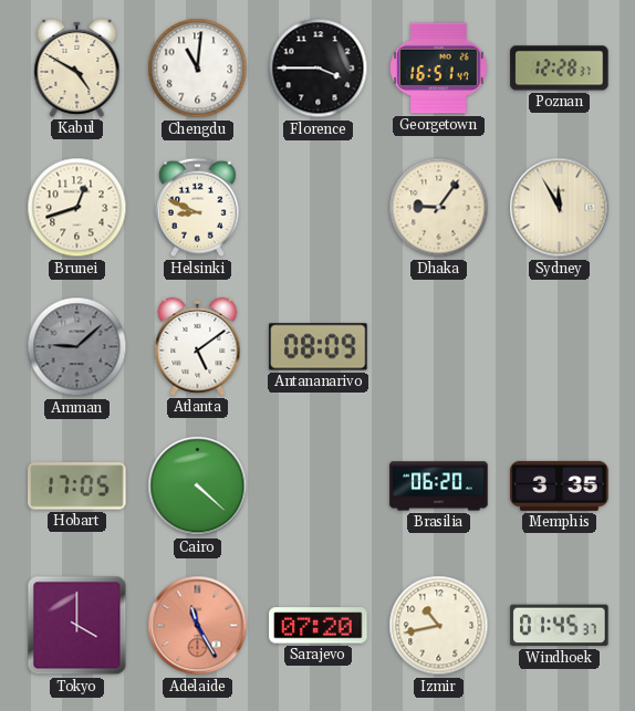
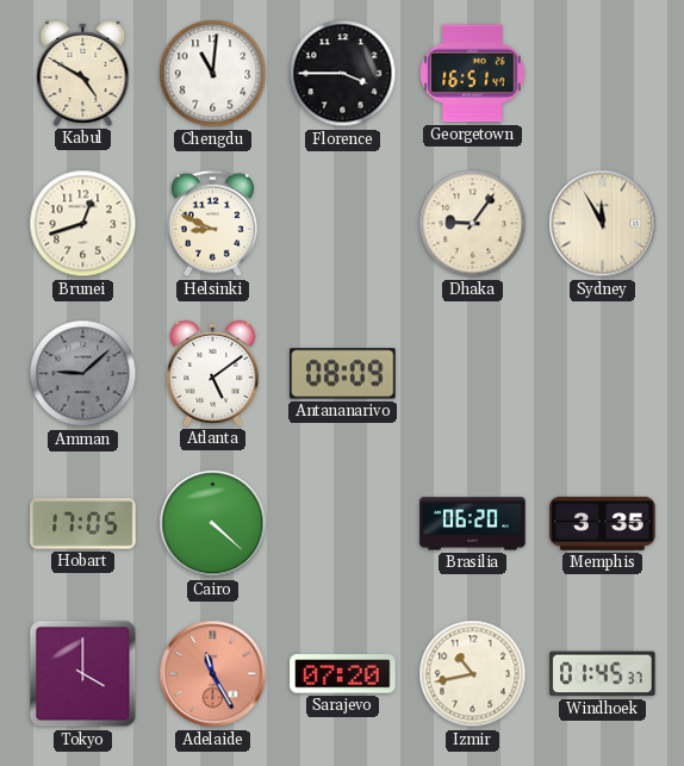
Poznan: 12:28 -> none (560, 69)
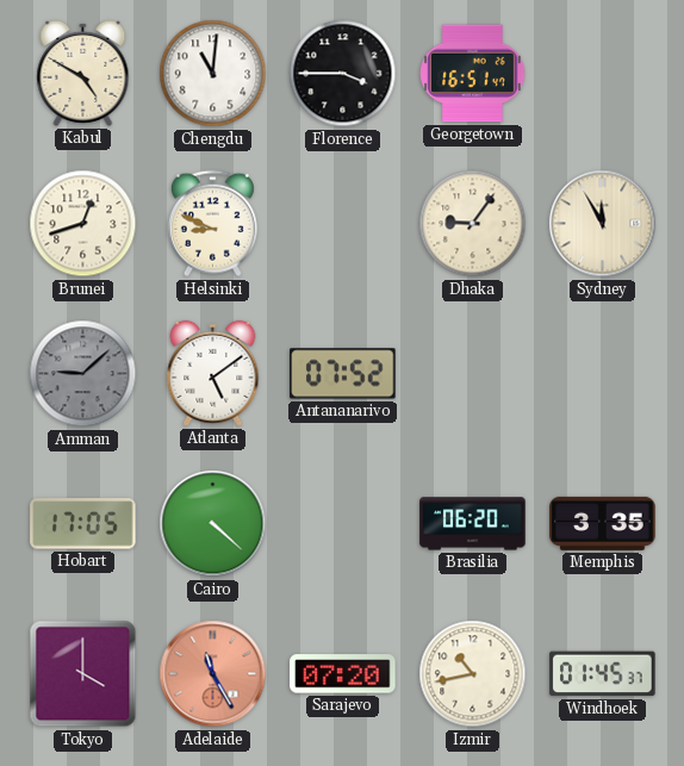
Antananarivo: 08:09 -> 07:52 (343, 374)
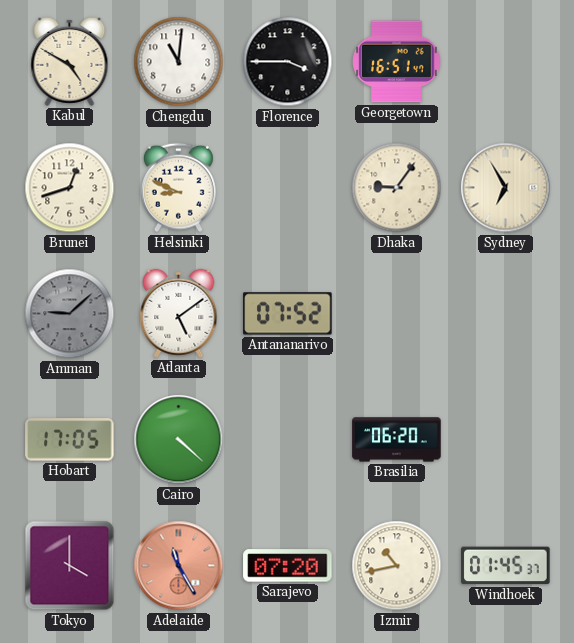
Sydney: 11:55 -> 6:55 (506, 188)
Memphis: 3:35 -> none (603, 523)
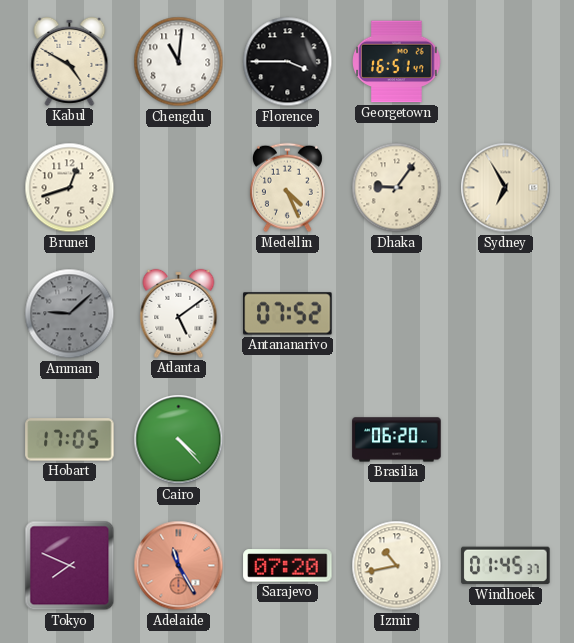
Helsinki: 8:49 -> none (178, 188)
Medellin: none -> 4:26 (287, 188)
Cairo: 4:22 -> 4:23 (179, 440)
Tokyo: 4:00 -> 7:49 (70, 566)
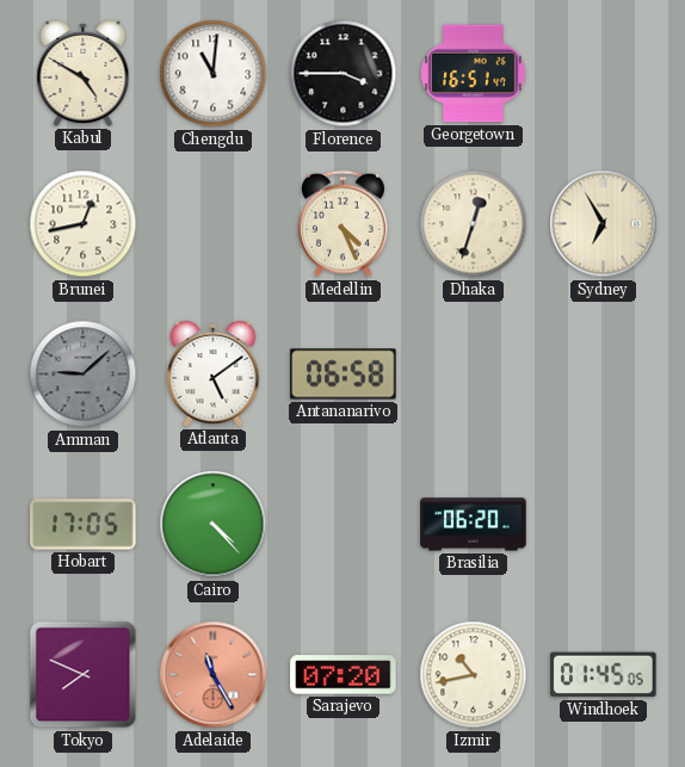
Brunei: 12:42 -> 12:43 (84, 224)
Dhaka: 9:06 -> 12:33 (474, 224)
Antananarivo: 07:52 -> 06:58 (344, 375)
Windhoek: 01:45:37 -> 01:45:05 (604, 675)
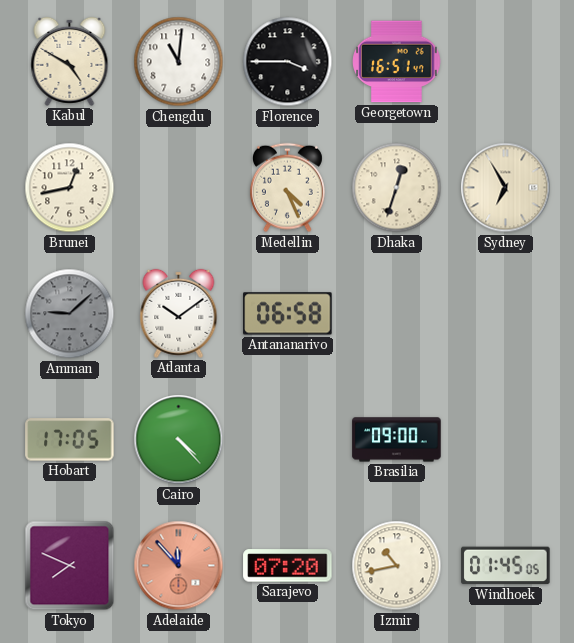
Atlanta: 5:09 -> 10:09 (179, 313)
Brasilia: 06:20 -> 09:00 (397, 440)
Adelaide: 11:25 -> 11:53 (179, 566)
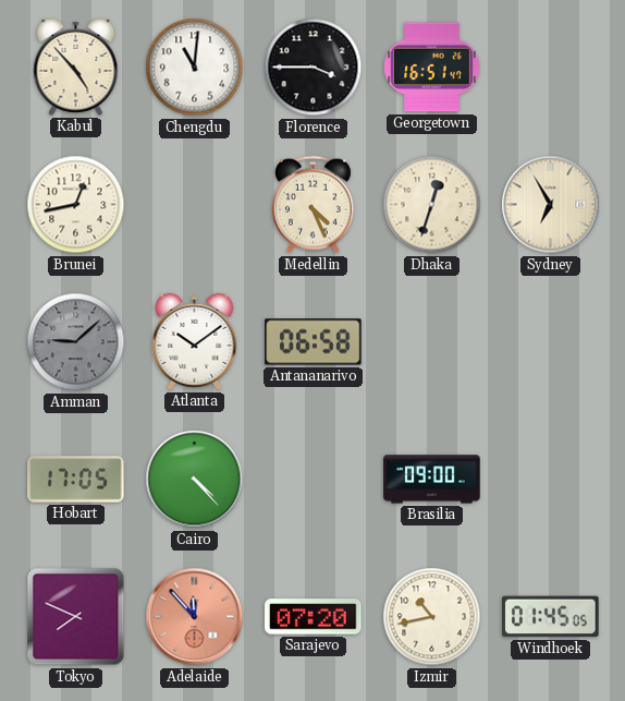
Kabul: 4:50 -> 4:53 (76, 67)
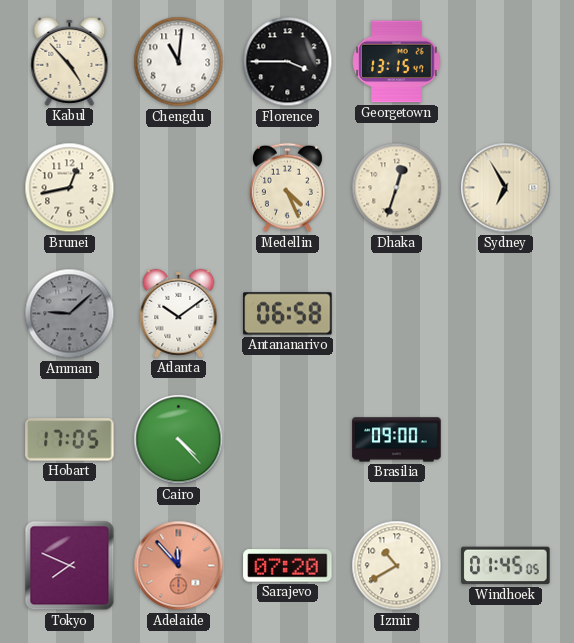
Georgetown: 16:51 -> 13:15 (397, 62)
Izmir: 10:43 -> 10:40 (397, 566)
